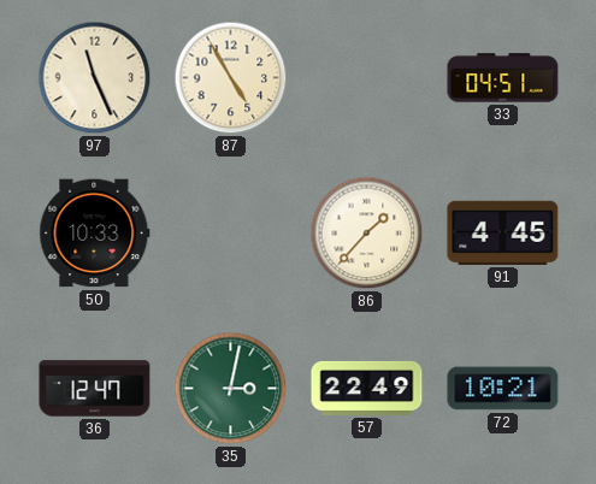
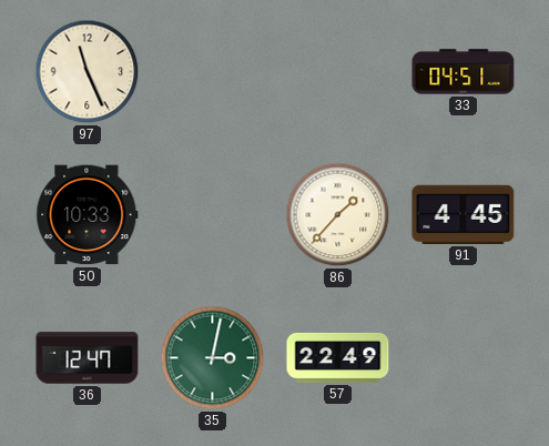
87: 4:55 -> none (231, 78)
72: 10:21 -> none (503, 389)
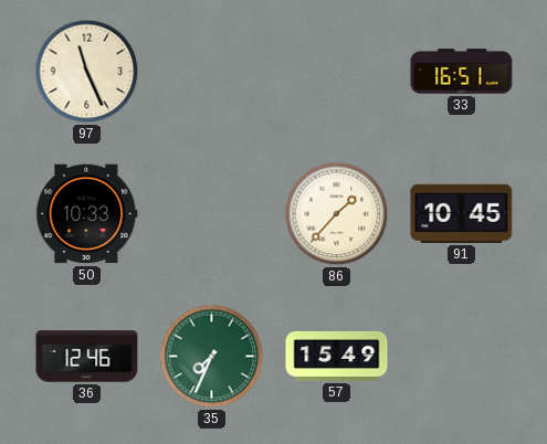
33: 04:51 -> 16:51 (462, 72)
91: 4:45 -> 10:45 (462, 213)
36: 12:47 -> 12:46 (87, 357)
35: 3:02 -> 7:34 (212, 357)
57: 22:49 -> 15:49 (337, 356)
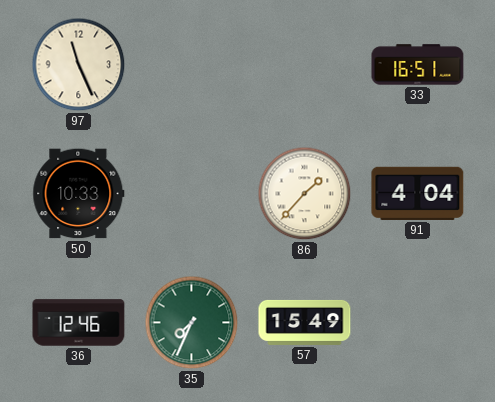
91: 10:45 -> 4:04 (418, 193)
